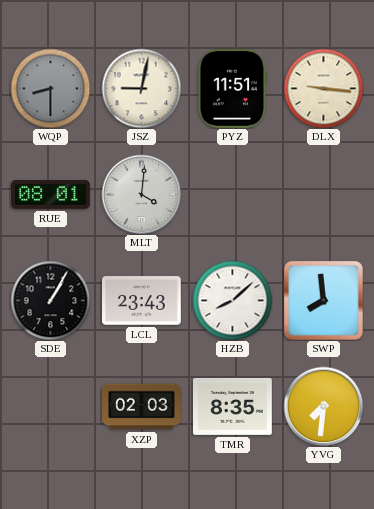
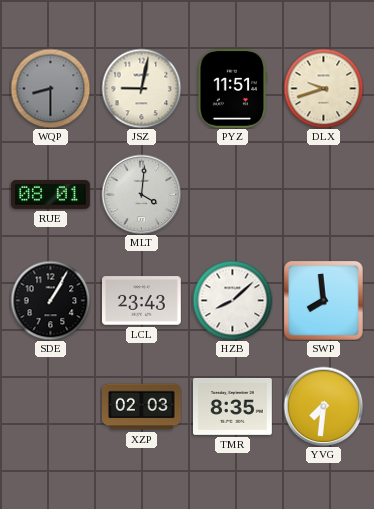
DLX: 9:16 -> 9:42 (323, 88)
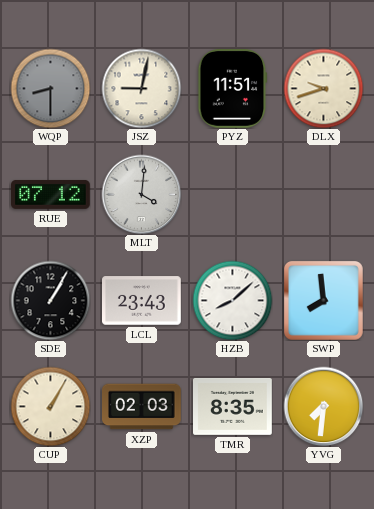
RUE: 08:01 -> 07:12 (51, 195)
CUP: none -> 1:05 (50, 406)
